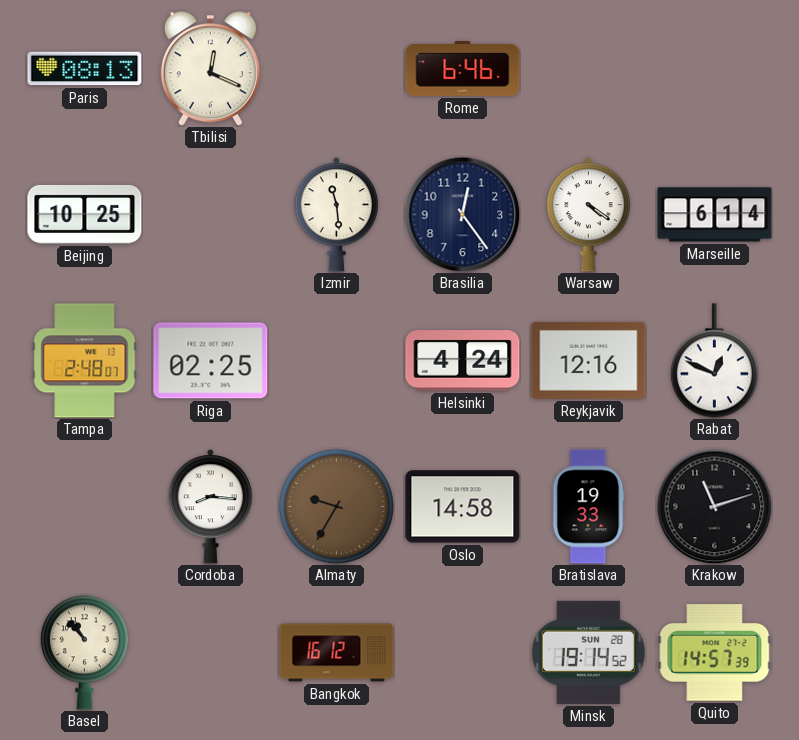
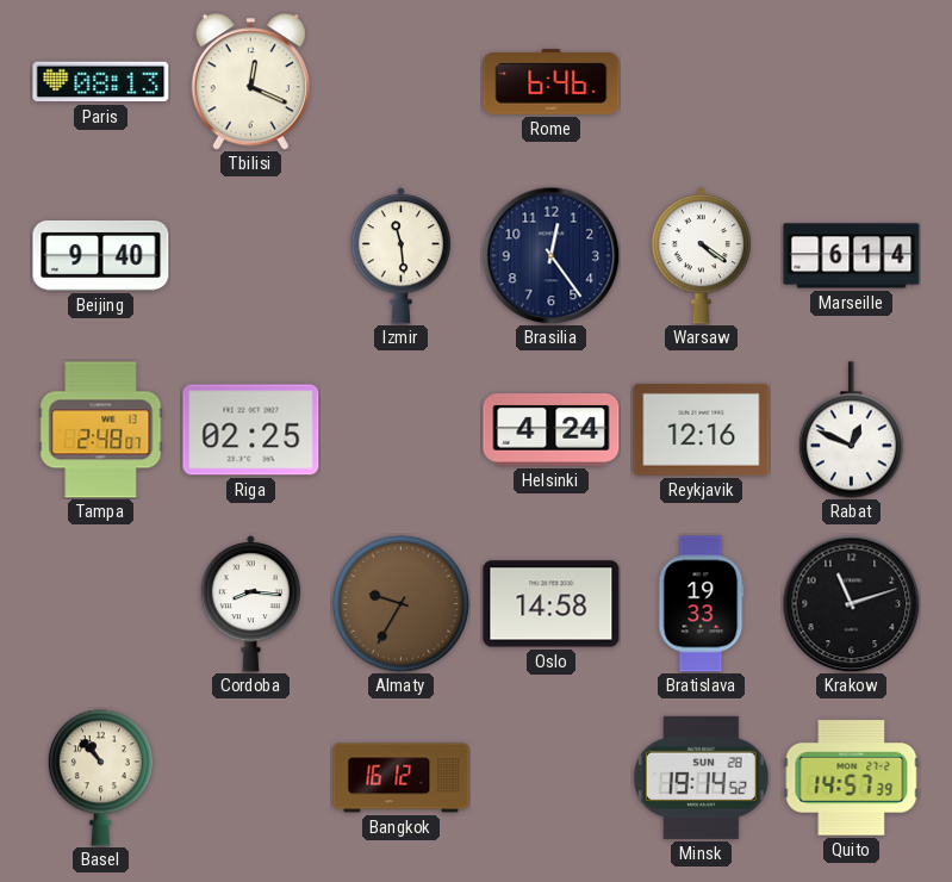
Beijing: 10:25 -> 9:40 (101, 255)
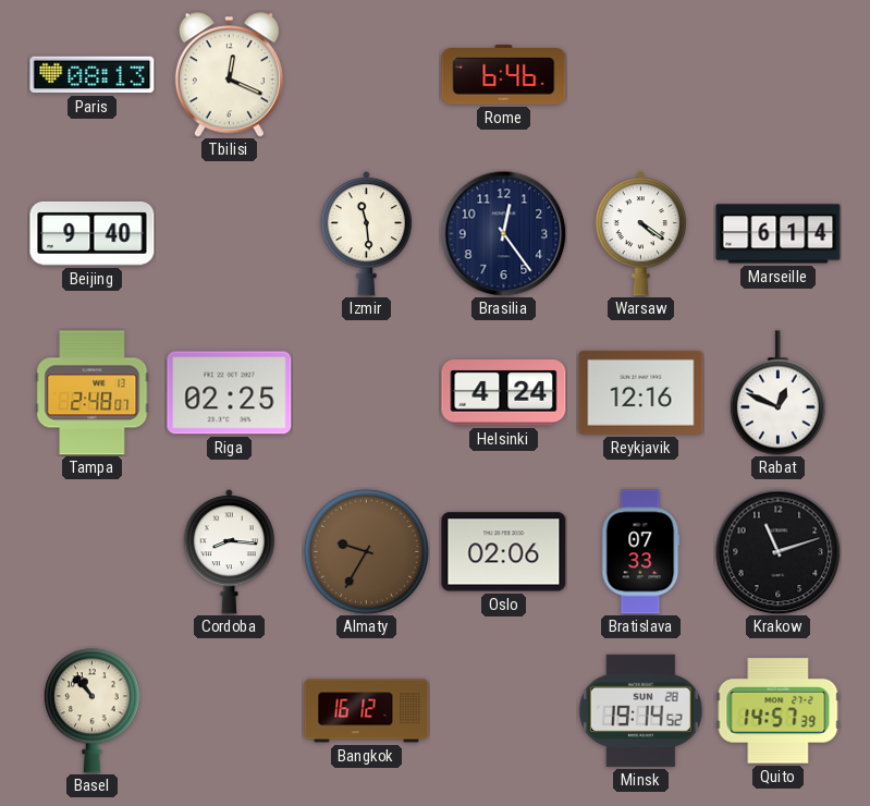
Oslo: 14:58 -> 02:06 (504, 552)
Bratislava: 19:33 -> 07:33 (641, 552)
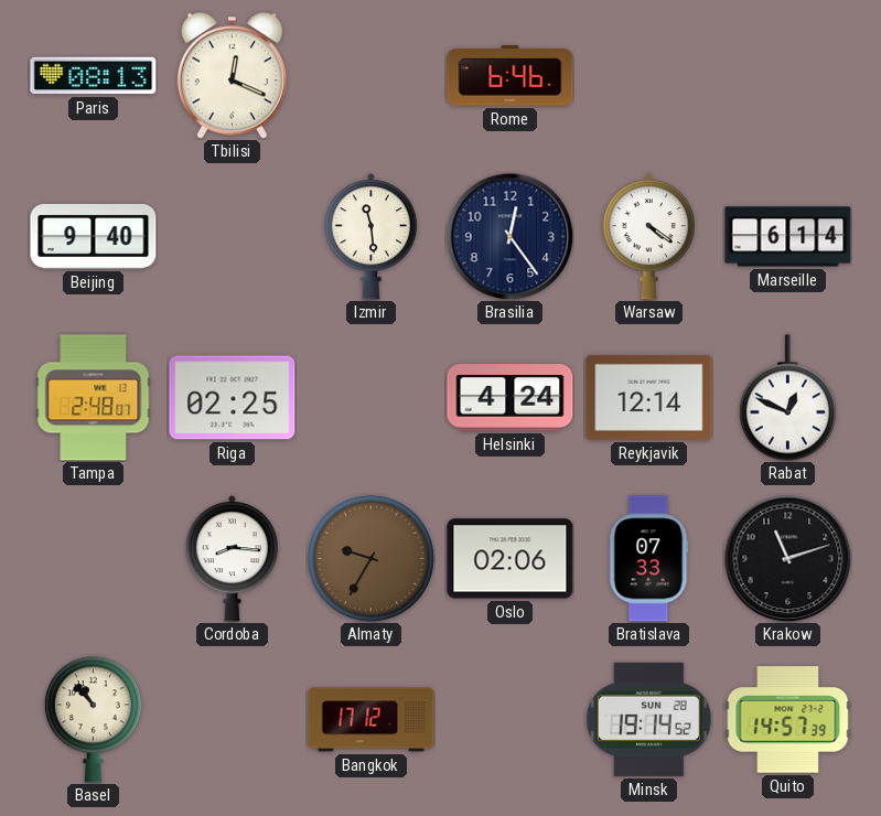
Reykjavik: 12:16 -> 12:14 (649, 397)
Bangkok: 16:12 -> 17:12 (372, 720)
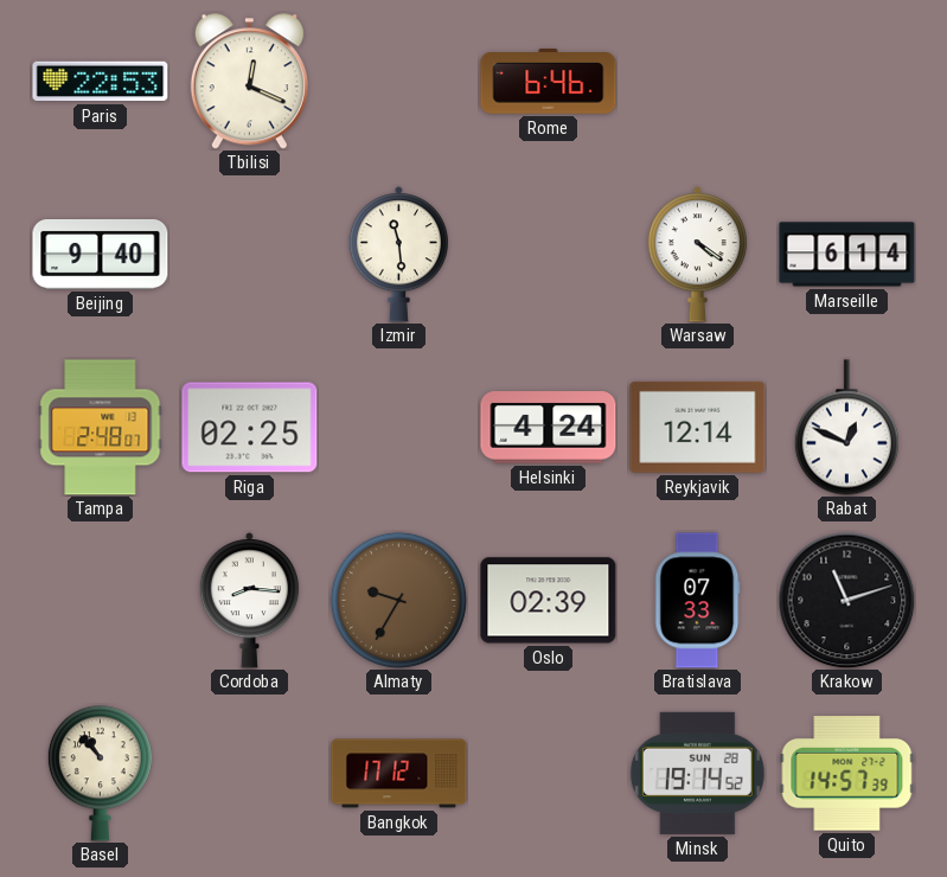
Paris: 08:13 -> 22:53 (101, 82)
Brasilia: 12:24 -> none (509, 236)
Oslo: 02:06 -> 02:39 (549, 601)
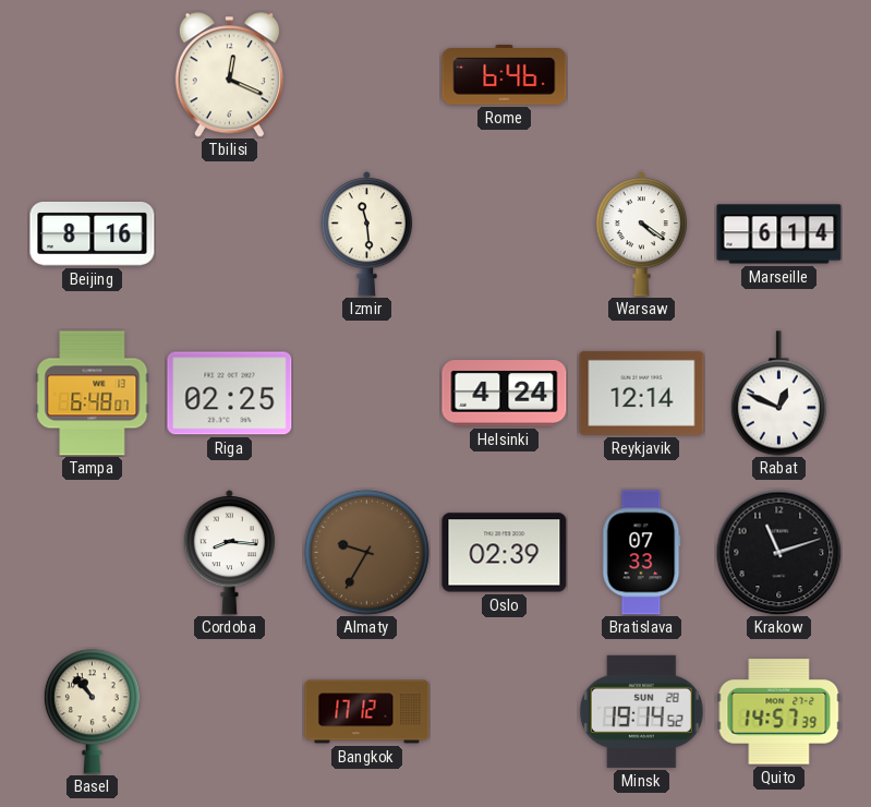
Paris: 22:53 -> none (101, 82)
Beijing: 9:40 -> 8:16 (93, 233)
Tampa: 2:48 -> 6:48 (93, 394)
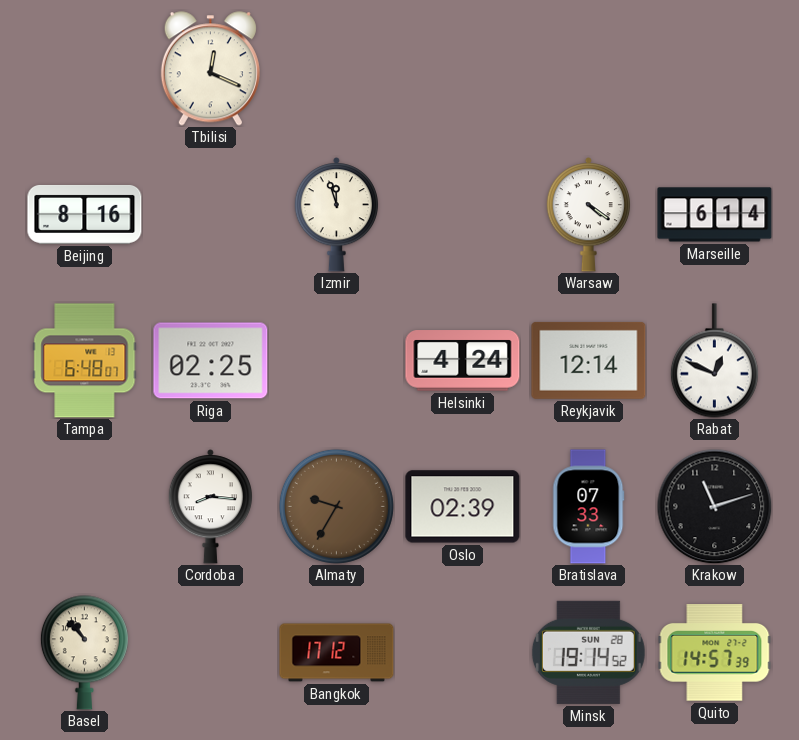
Rome: 6:46 -> none (505, 75)
Izmir: 11:29 -> 11:57 (336, 215)
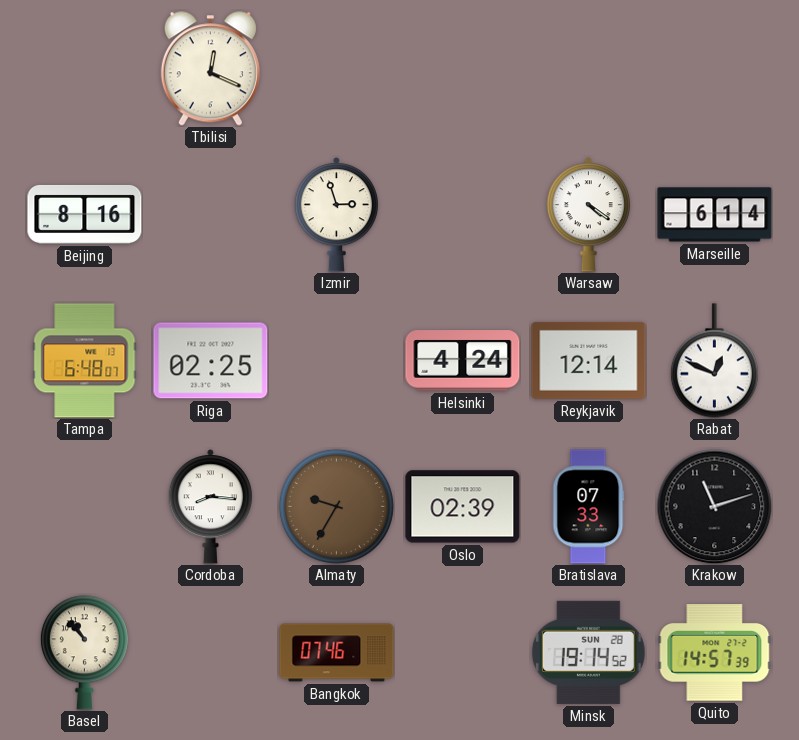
Izmir: 11:57 -> 2:57 (336, 215)
Bangkok: 17:12 -> 07:46 (337, 653)
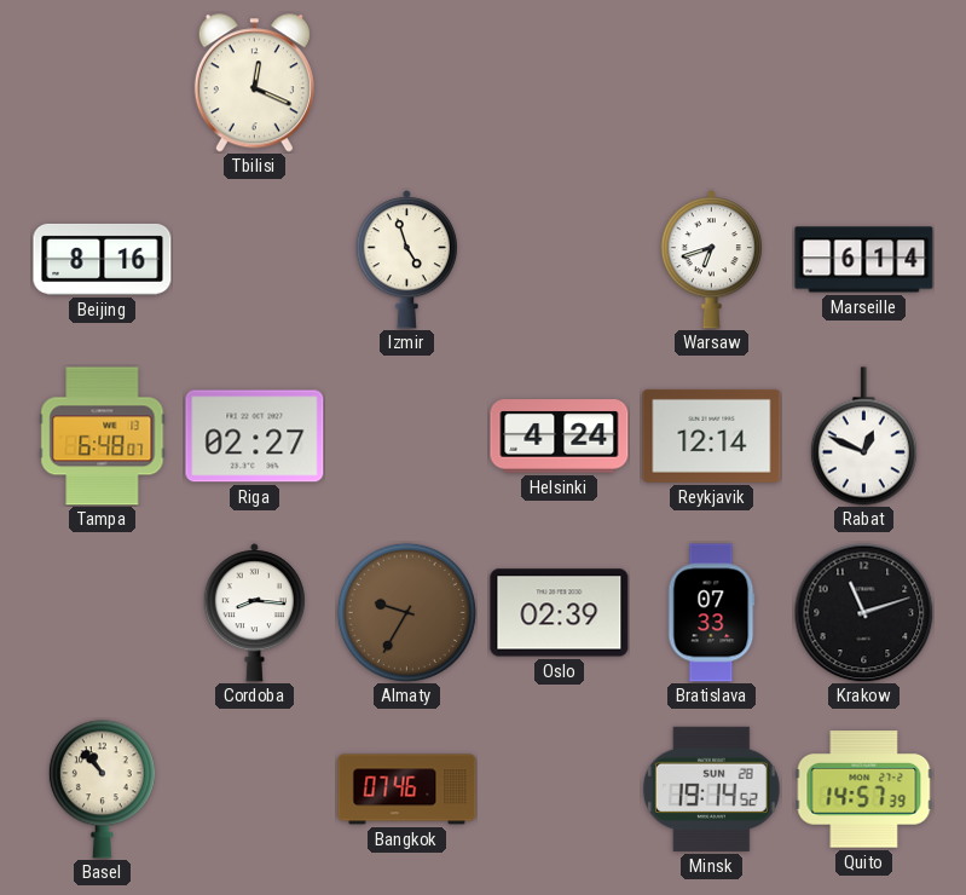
Izmir: 2:57 -> 4:57 (406, 260)
Warsaw: 4:21 -> 6:42 (711, 260)
Riga: 02:25 -> 02:27 (255, 437)
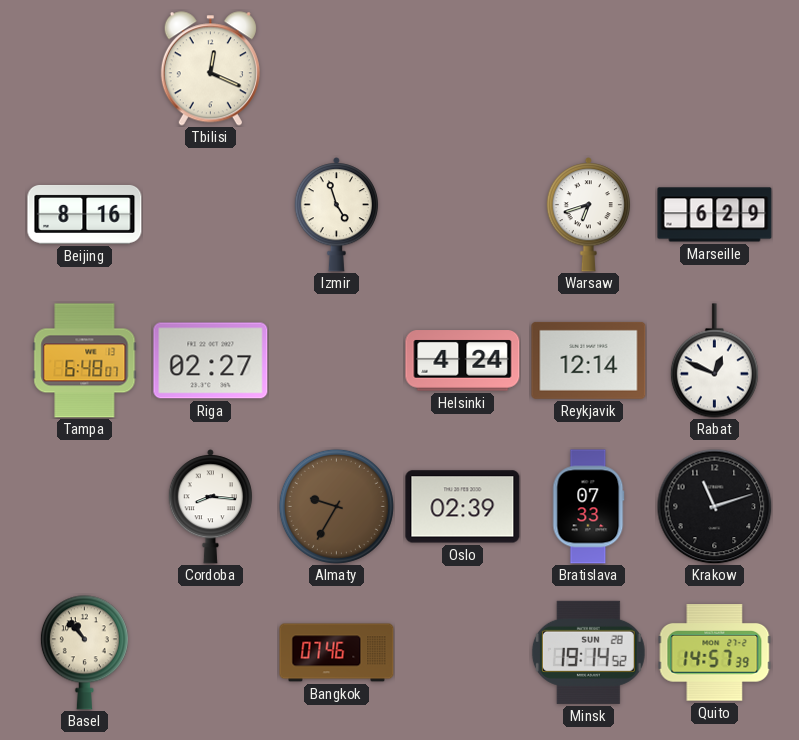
Marseille: 6:14 -> 6:29 (715, 215)
